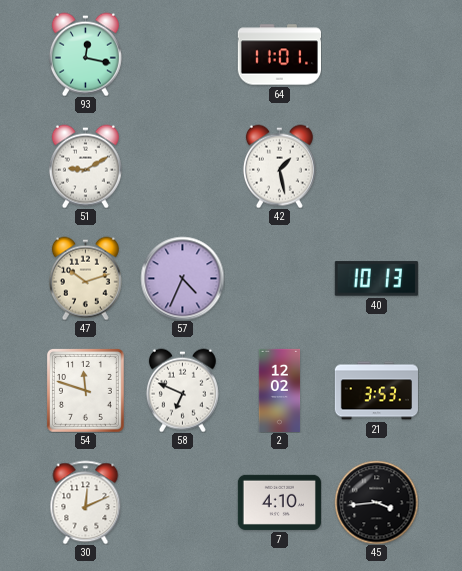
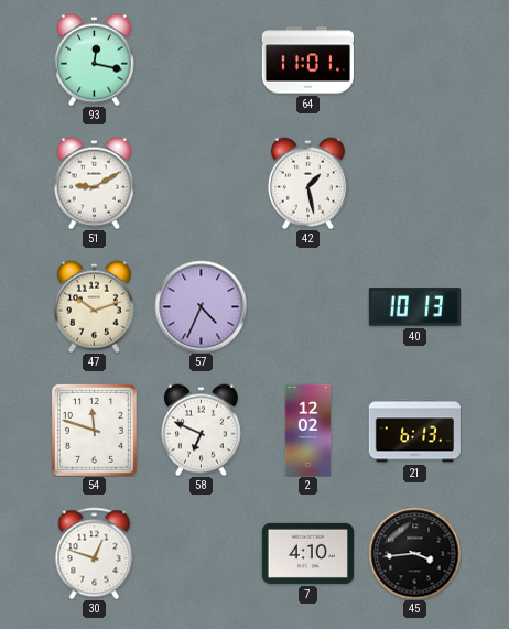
21: 3:53 -> 6:13 (414, 431)
30: 12:11 -> 12:48 (95, 553)
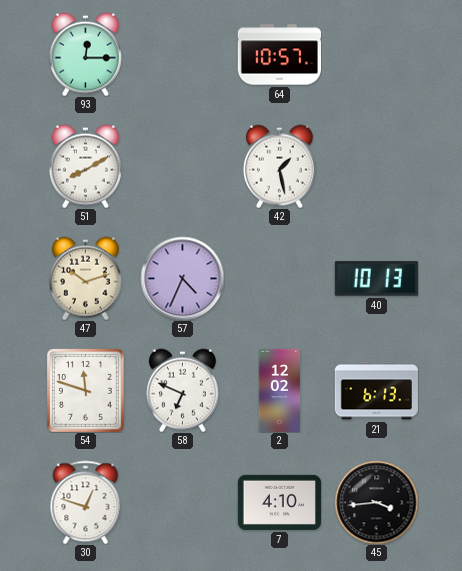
93: 12:17 -> 12:15 (85, 54)
64: 11:01 -> 10:57 (279, 55)
51: 9:10 -> 8:10 (85, 166)
